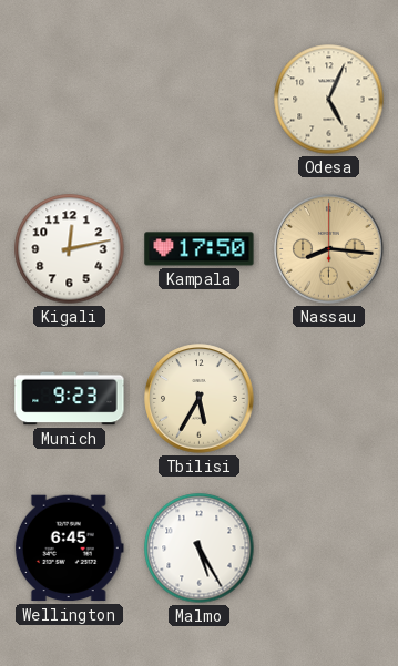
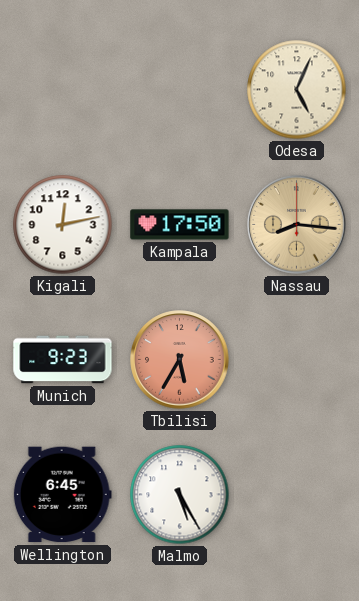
Tbilisi dial: cream -> salmon (180, 360)
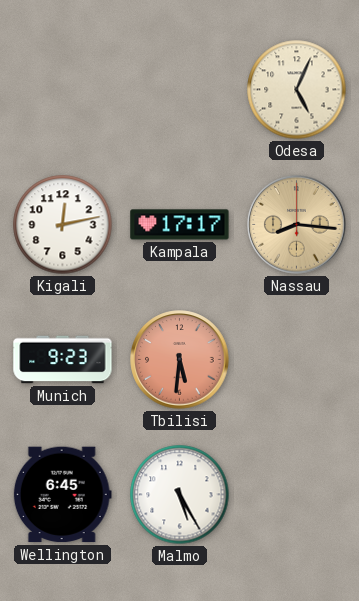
Kampala: 17:50 -> 17:17 (180, 225)
Tbilisi: 5:35 -> 5:31 (180, 360)
